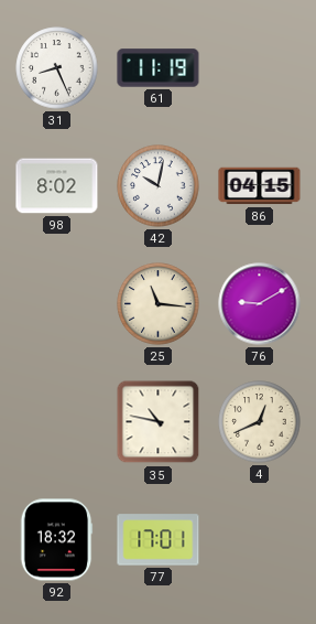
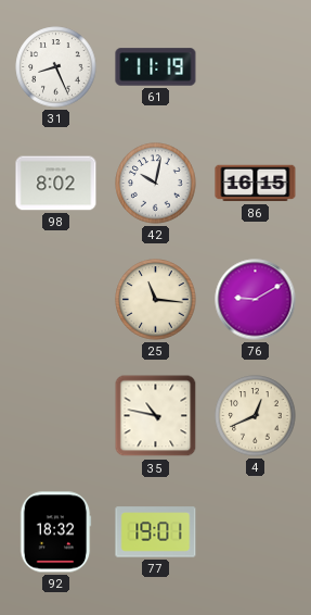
86: 04:15 -> 16:15 (256, 184)
77: 17:01 -> 19:01 (156, 532)
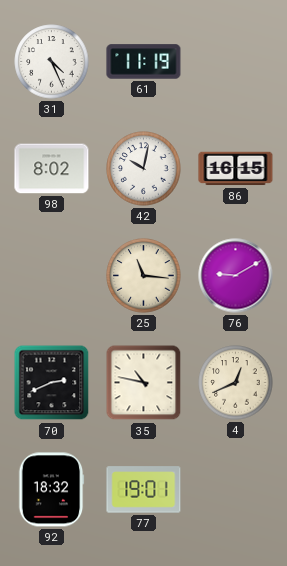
31: 8:26 -> 4:26 (52, 62)
70: none -> 2:41 (52, 383)
